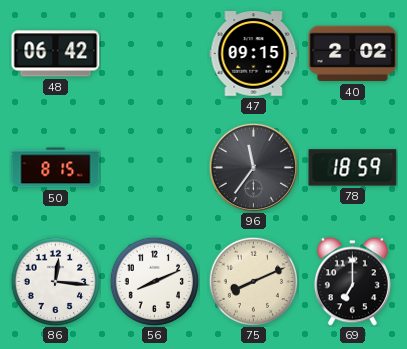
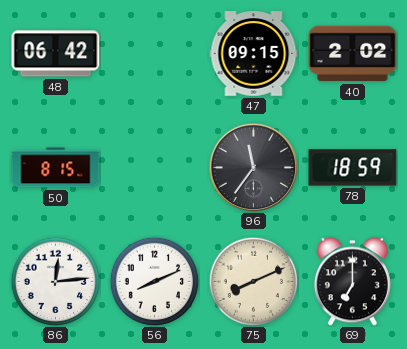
86: 12:16 -> 12:14 (55, 281)
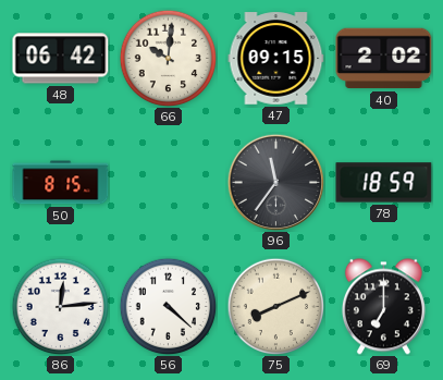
66: none -> 10:01 (168, 58)
56: 8:11 -> 4:22 (168, 306)
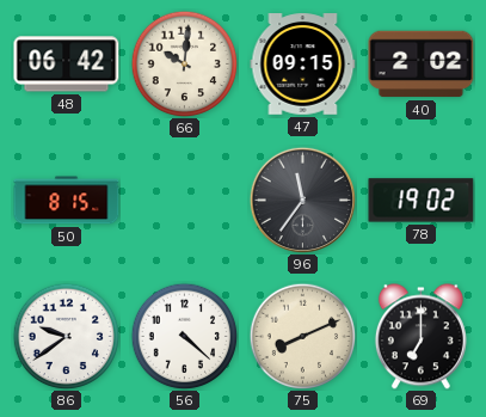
78: 18:59 -> 19:02 (422, 201)
86: 12:14 -> 9:39 (66, 336)
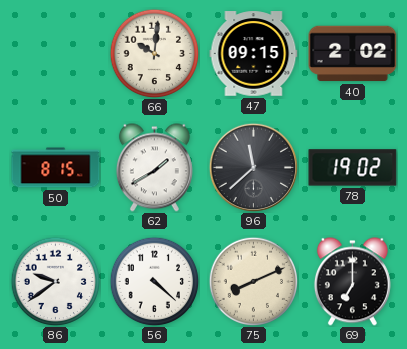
48: 06:42 -> none (67, 65)
62: none -> 1:40 (154, 168)
96: 11:36 -> 11:38 (253, 167)
